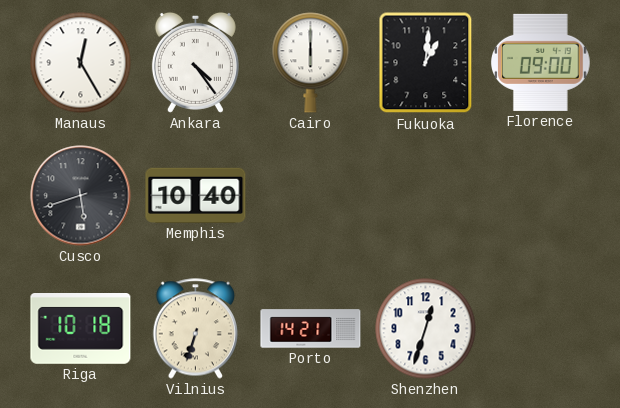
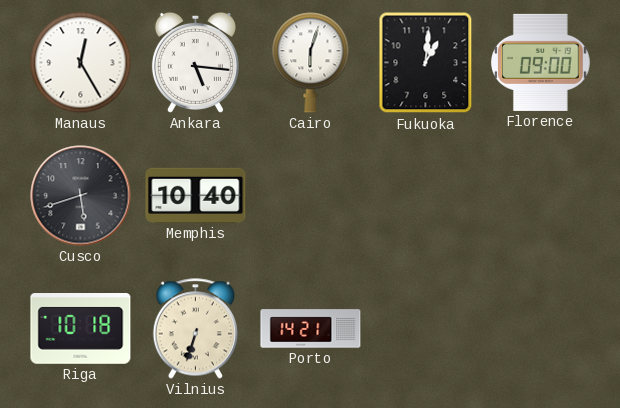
Ankara: 4:24 -> 5:16 (195, 62)
Cairo: 6:00 -> 6:03 (311, 63)
Shenzhen: 12:33 -> none (426, 329)
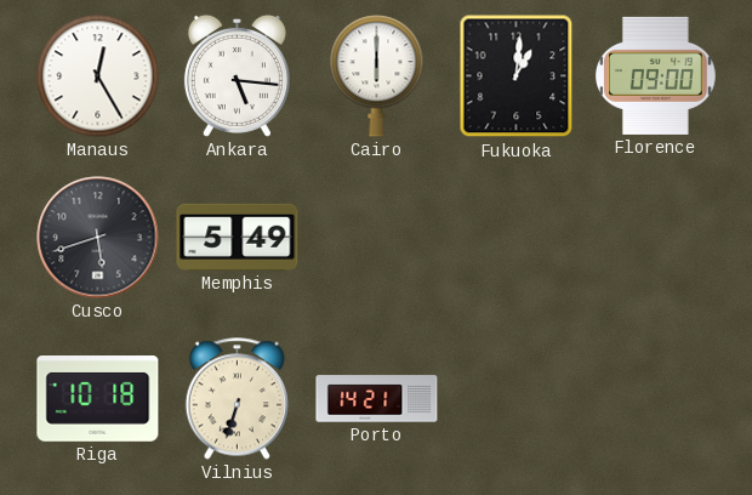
Cairo: 6:03 -> 6:00 (377, 76)
Memphis: 10:40 -> 5:49 (238, 237)
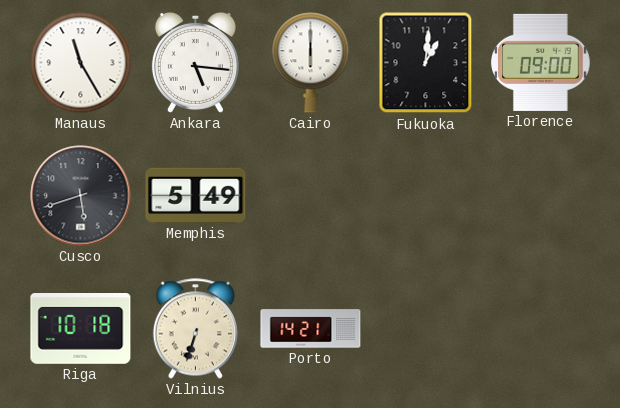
Manaus: 12:25 -> 11:25 (81, 63)
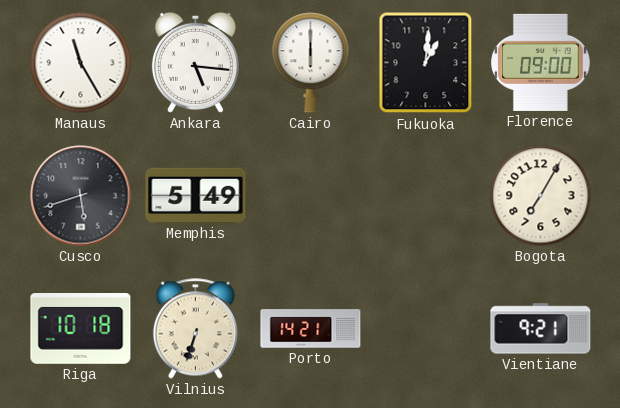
Bogota: none -> 7:05 (541, 196)
Vientiane: none -> 9:21 (541, 329)
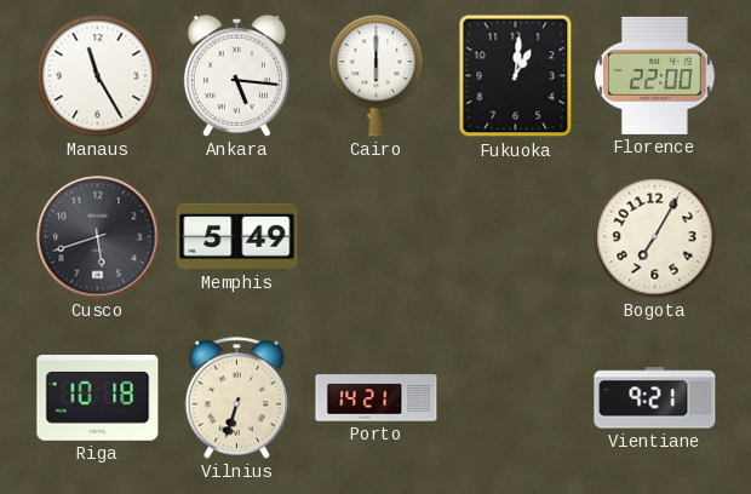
Florence: 09:00 -> 22:00 (655, 75)
